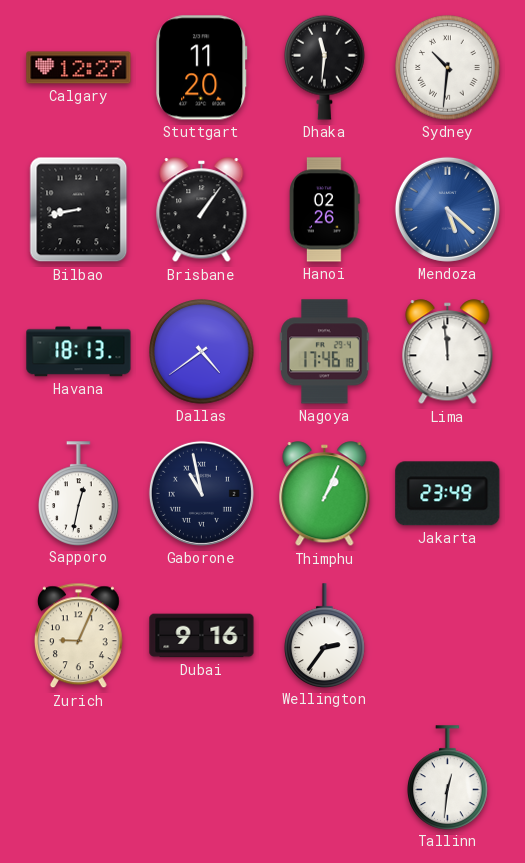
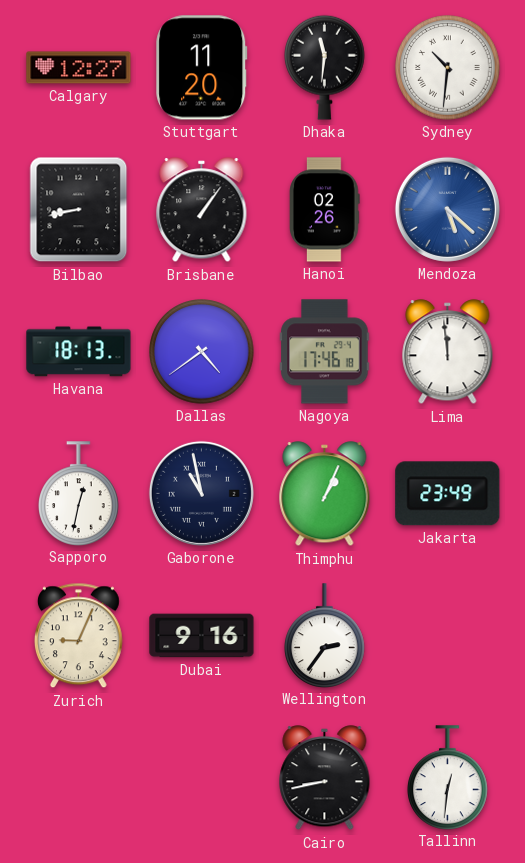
Cairo: none -> 8:43 (325, 778)
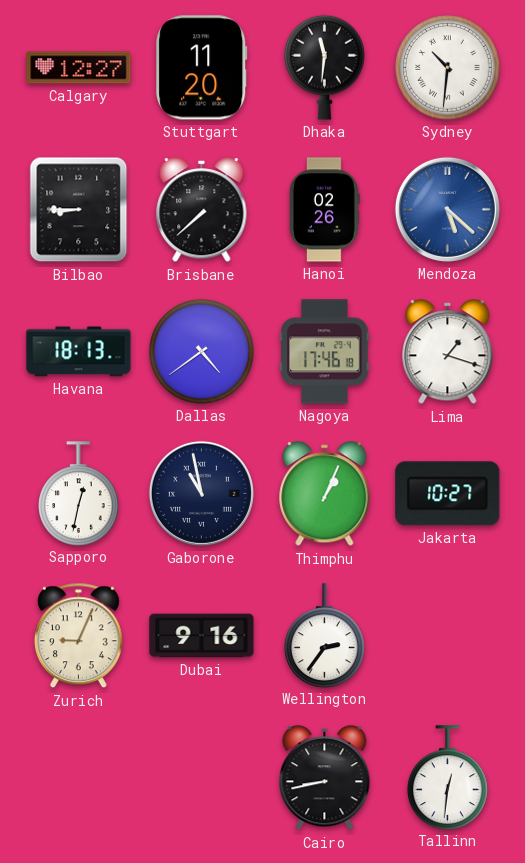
Bilbao: 8:43 -> 8:45 (79, 210)
Brisbane: 1:06 -> 7:38 (202, 210)
Lima: 11:59 -> 1:18 (448, 352)
Jakarta: 23:49 -> 10:27 (448, 494)
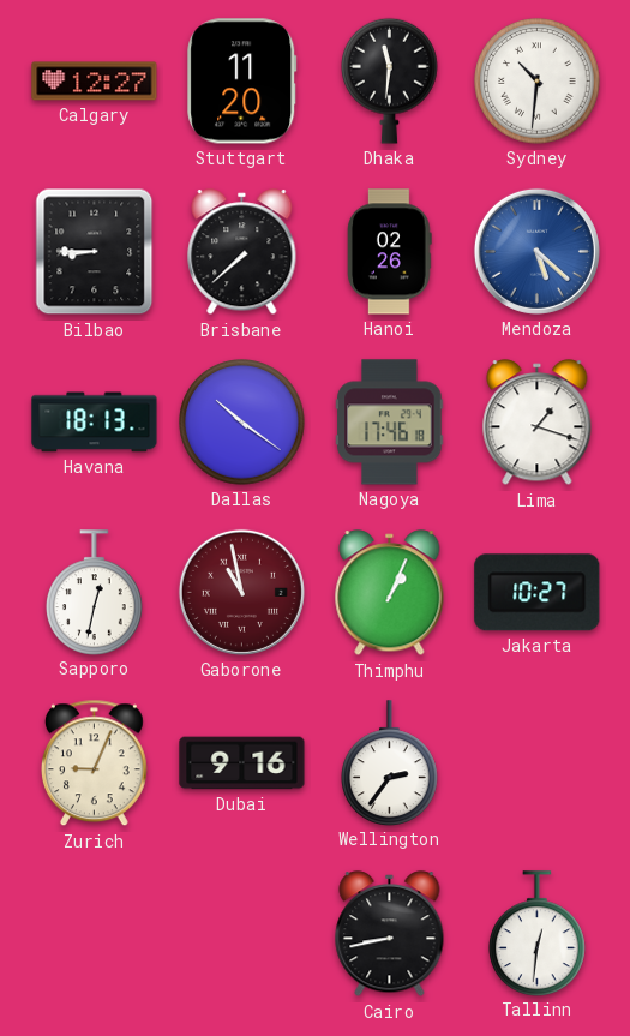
Dallas: 4:39 -> 10:21 (242, 423)
Gaborone dial: navy -> burgundy (241, 592)
